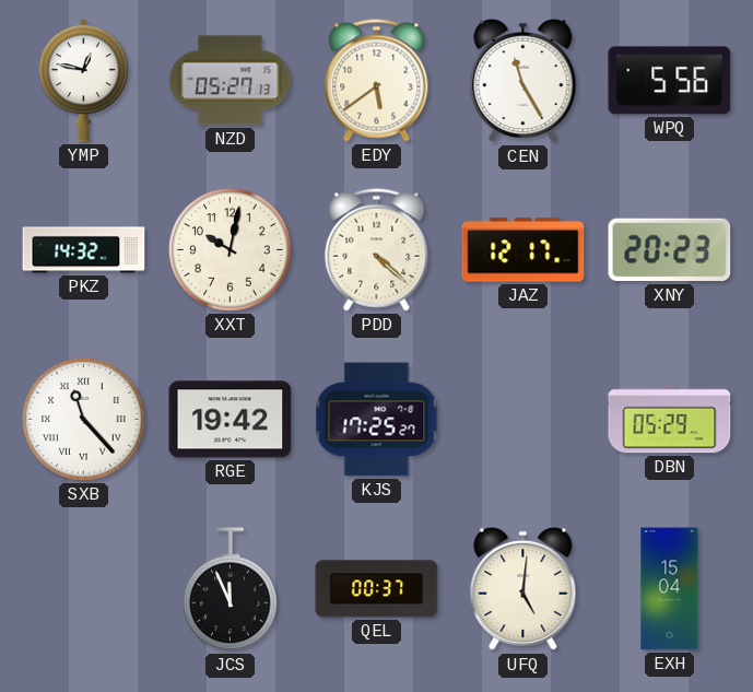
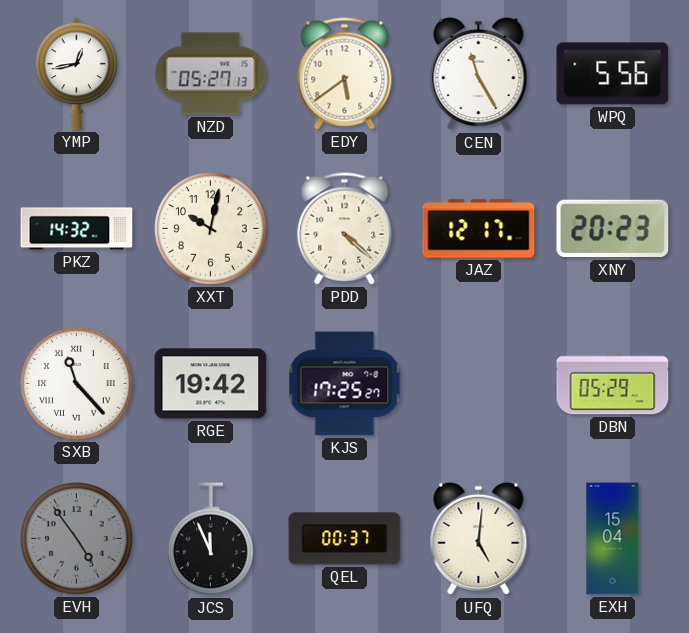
YMP: 12:47 -> 12:43 (76, 74)
EVH: none -> 4:54 (77, 539)
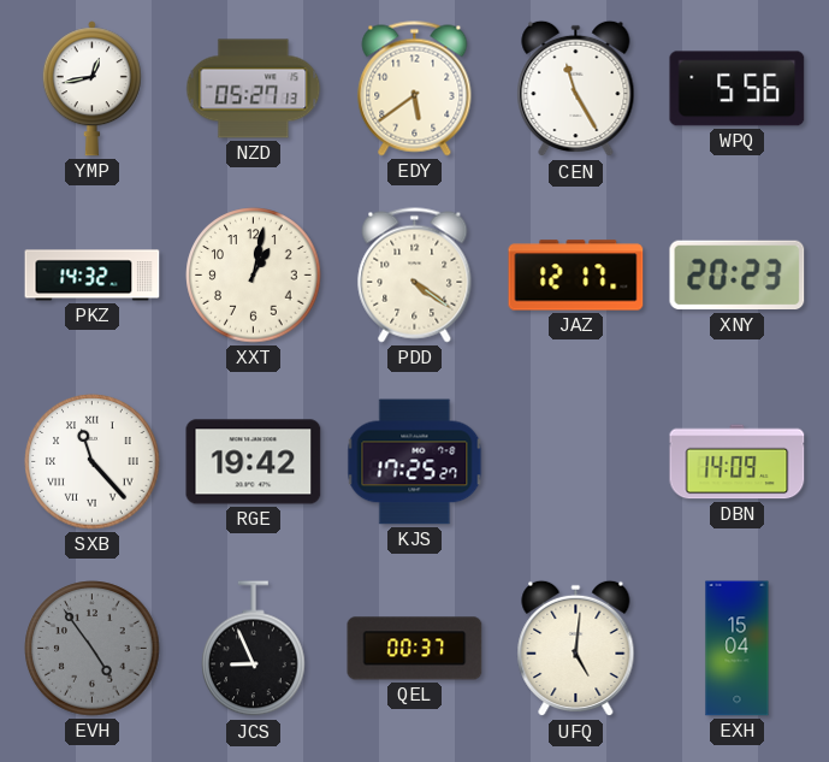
XXT: 10:02 -> 1:02 (254, 276)
PDD: 4:22 -> 4:21 (415, 276)
DBN: 05:29 -> 14:09 (738, 462)
JCS: 11:56 -> 8:56 (254, 649)
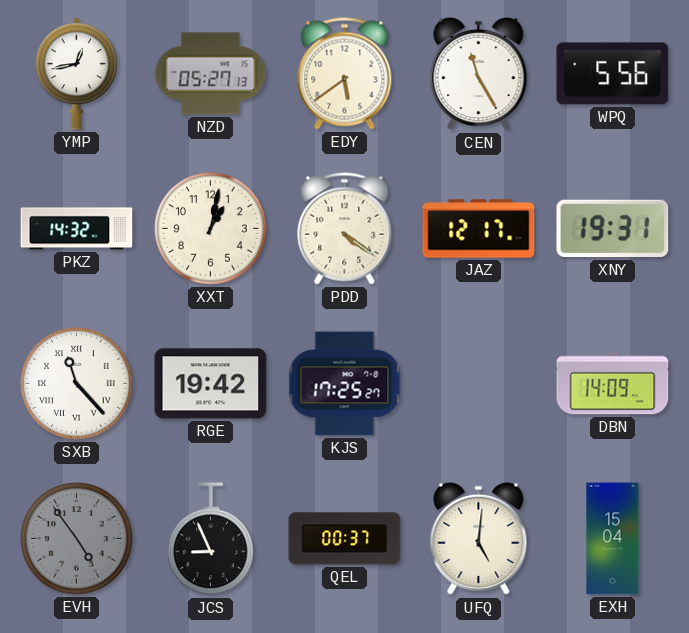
XNY: 20:23 -> 19:31 (613, 229)
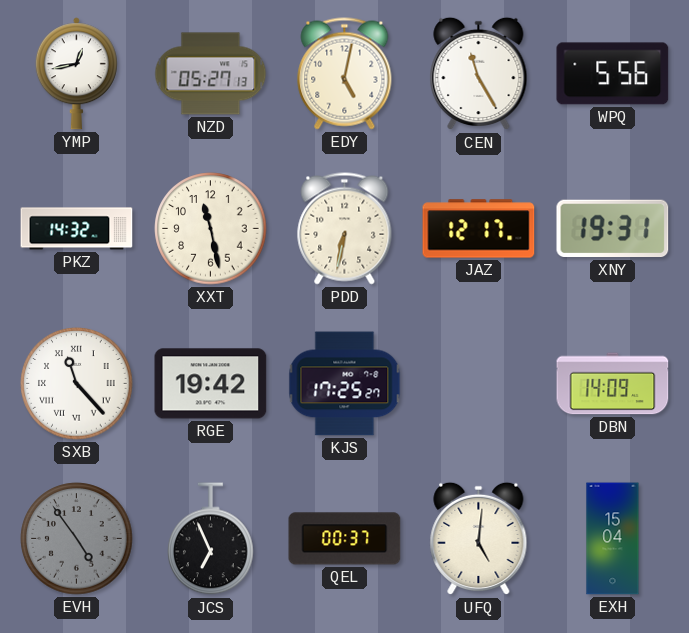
EDY: 5:39 -> 5:02 (345, 74)
XXT: 1:02 -> 11:28 (211, 229)
PDD: 4:21 -> 6:32 (345, 229)
JCS: 8:56 -> 6:56 (211, 539)
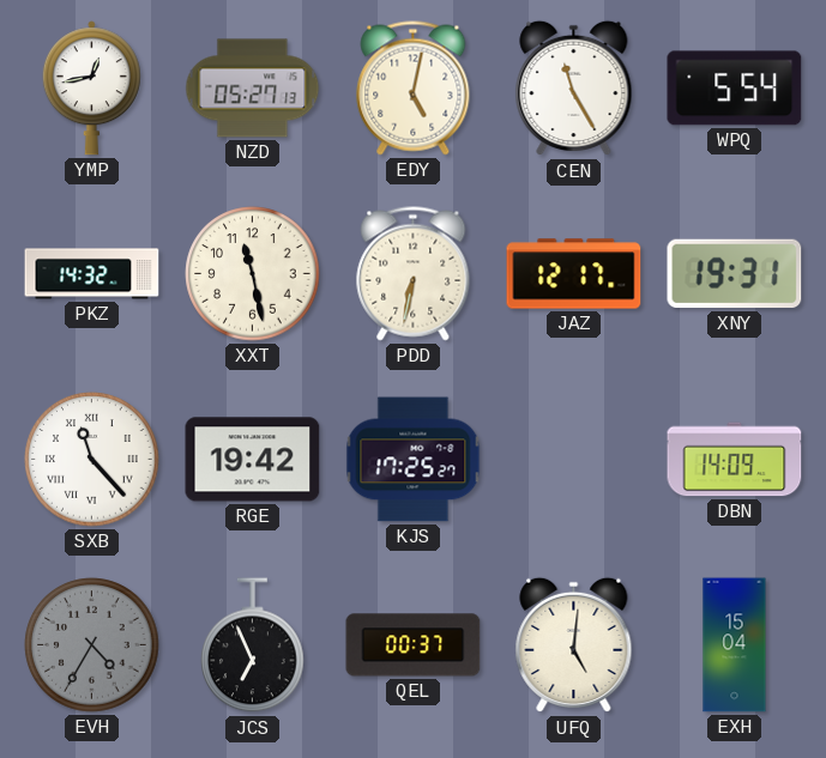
WPQ: 5:56 -> 5:54 (735, 89)
EVH: 4:54 -> 4:35 (92, 645)
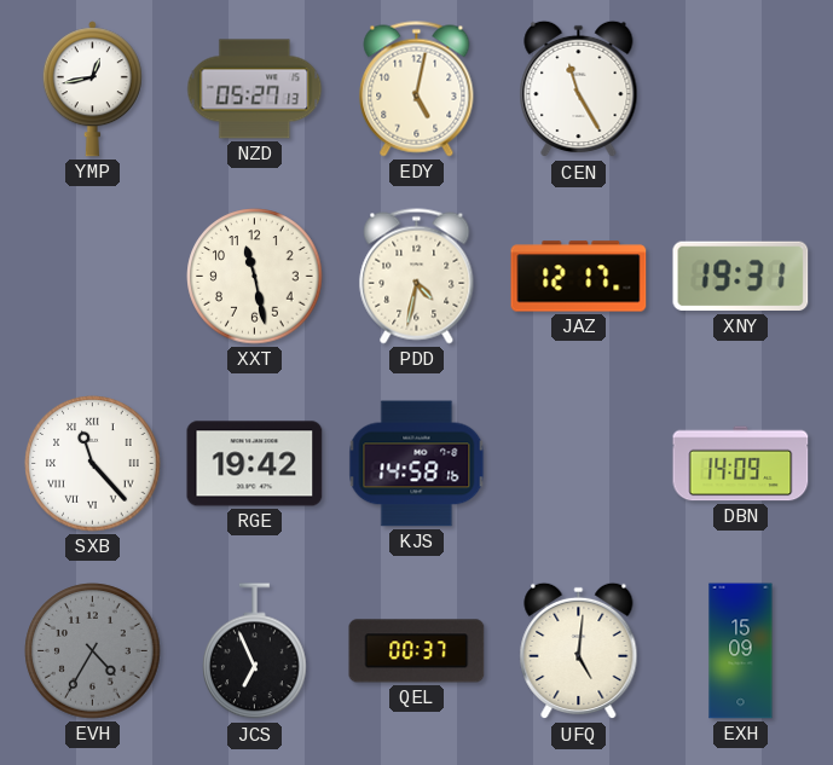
WPQ: 5:54 -> none (735, 89)
PKZ: 14:32 -> none (92, 274)
PDD: 6:32 -> 4:32 (417, 277)
KJS: 17:25 -> 14:58 (417, 464)
EXH: 15:04 -> 15:09 (741, 651)
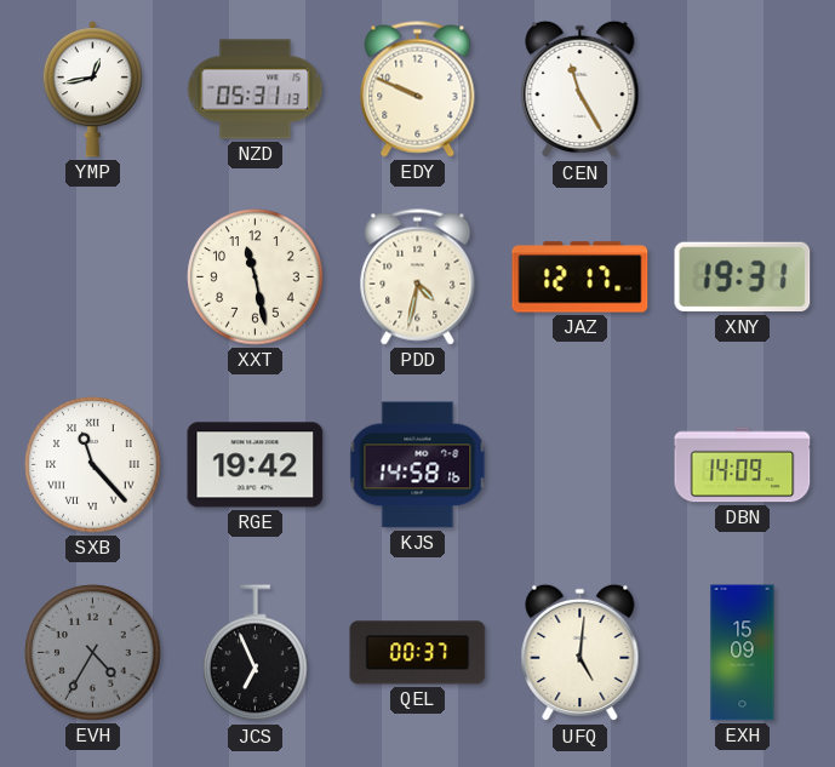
NZD: 05:27 -> 05:31 (256, 90)
EDY: 5:02 -> 9:49 (418, 90)
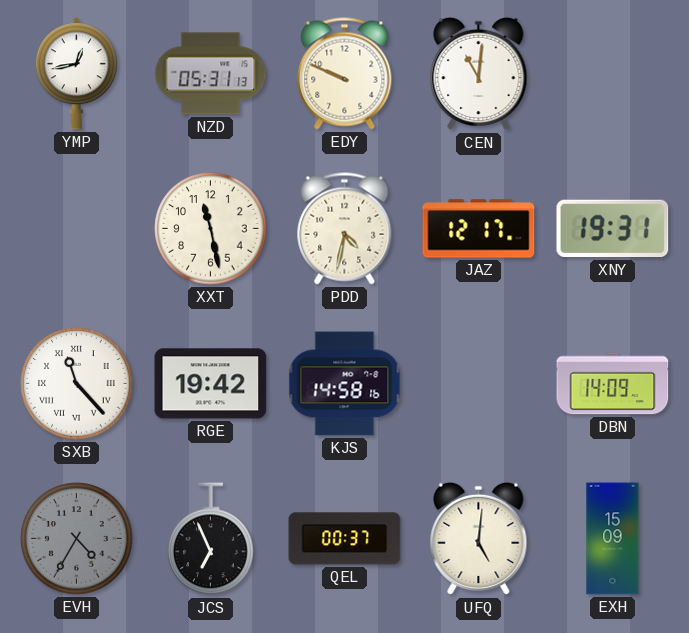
CEN: 11:25 -> 11:01 (479, 74)
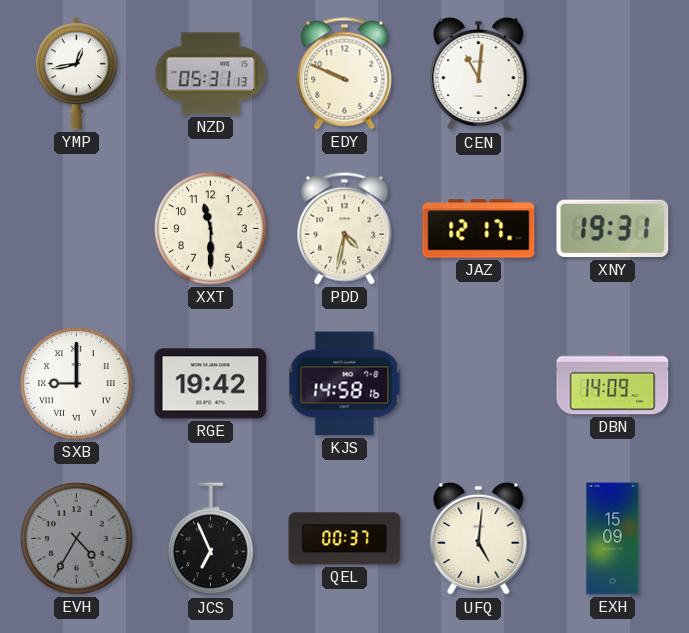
XXT: 11:28 -> 11:30 (211, 229)
SXB: 11:23 -> 9:00 (77, 384)
